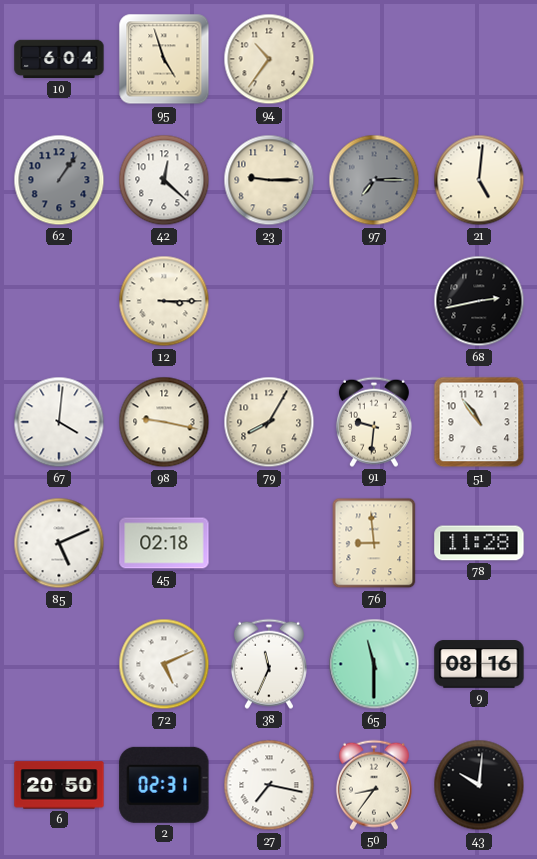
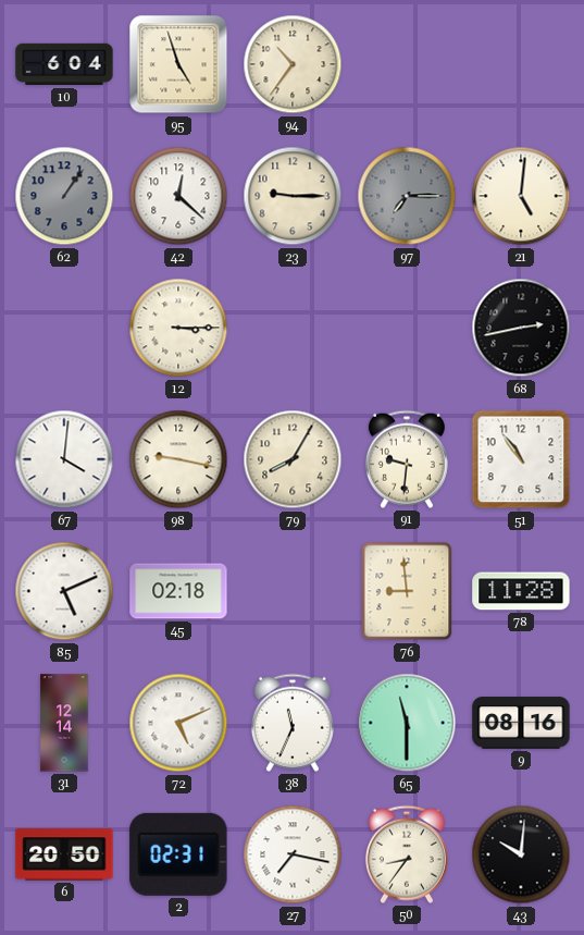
31: none -> 12:14 (64, 723)
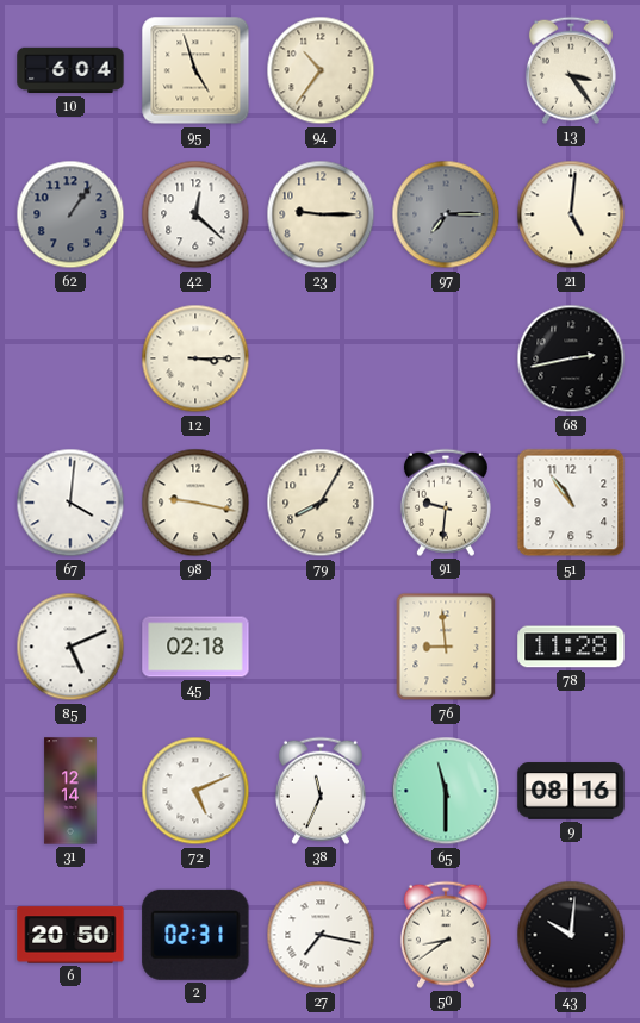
13: none -> 3:24 (571, 70)
50: 8:36 -> 8:39 (446, 935)
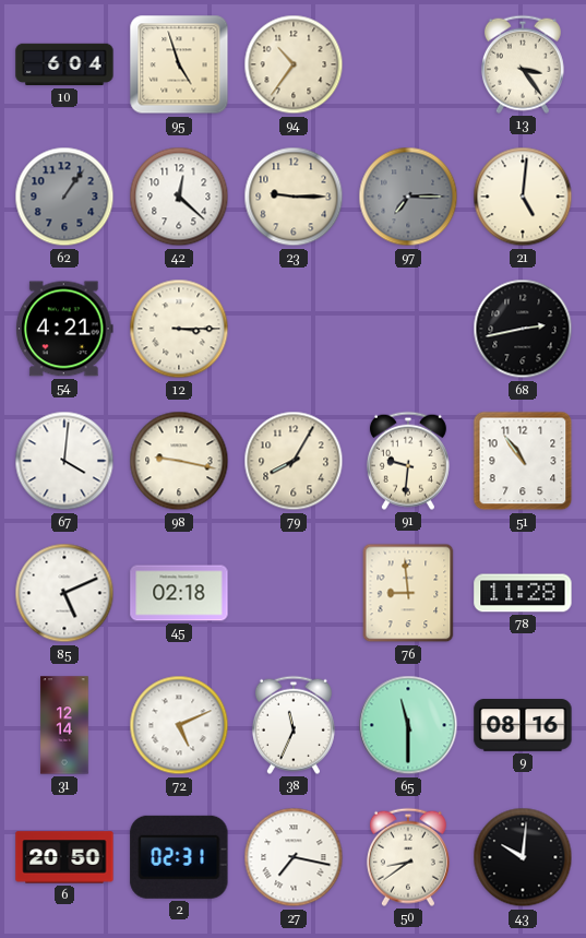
54: none -> 4:21 (64, 329)
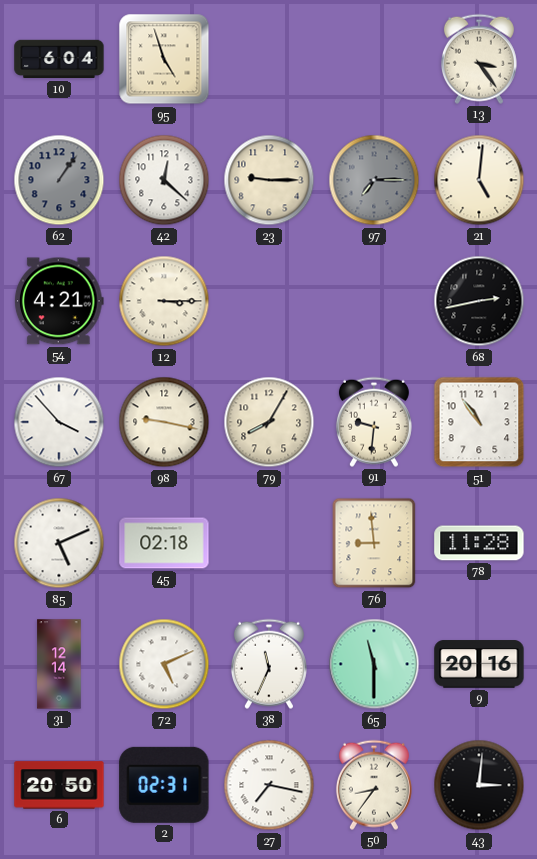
94: 10:36 -> none (294, 64)
67: 4:01 -> 3:53 (59, 422)
9: 08:16 -> 20:16 (479, 664)
50: 8:39 -> 8:36 (374, 785)
43: 10:01 -> 3:01 (479, 785)
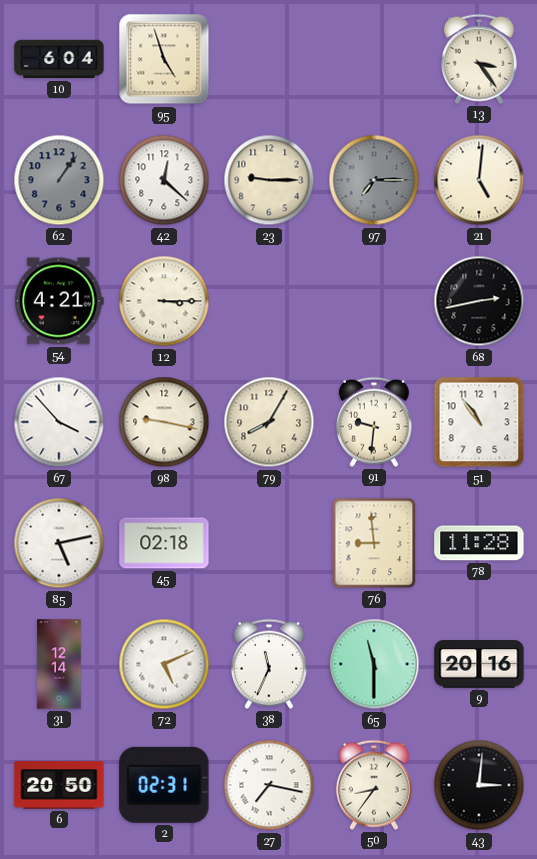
85: 5:11 -> 5:13 (59, 543)
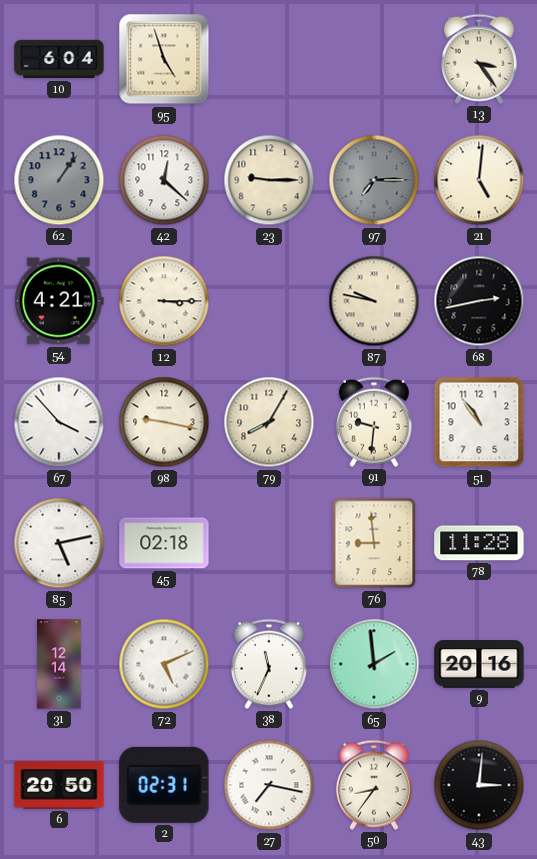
87: none -> 9:47 (374, 301)
65: 11:30 -> 1:59 (374, 664)
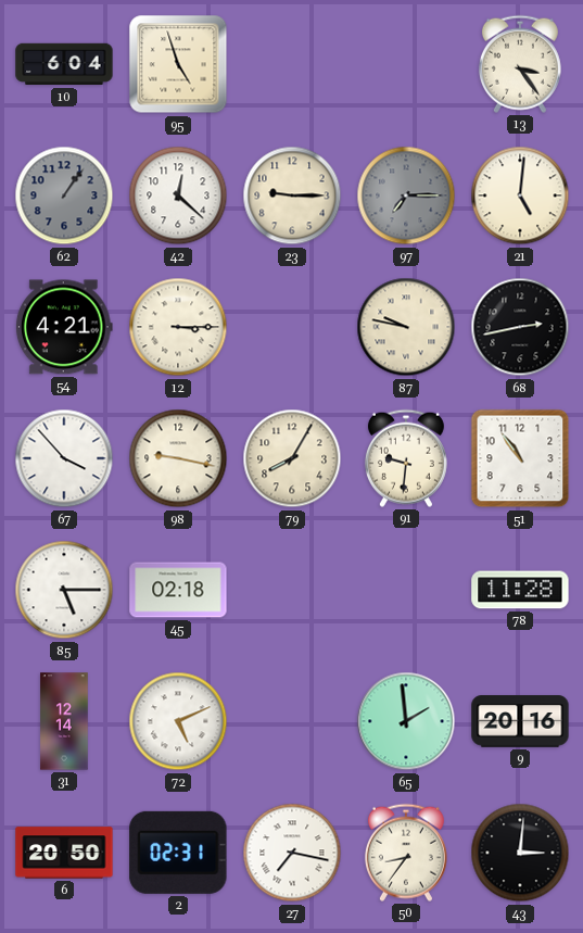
85: 5:13 -> 5:15 (64, 590)
76: 8:59 -> none (374, 543)
38: 11:34 -> none (269, 664)
